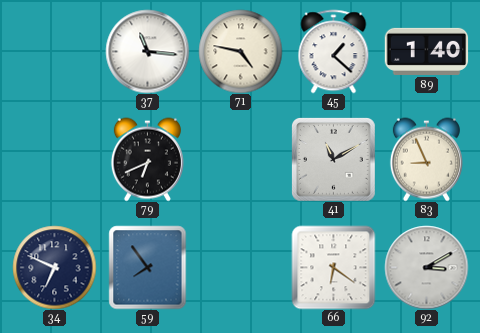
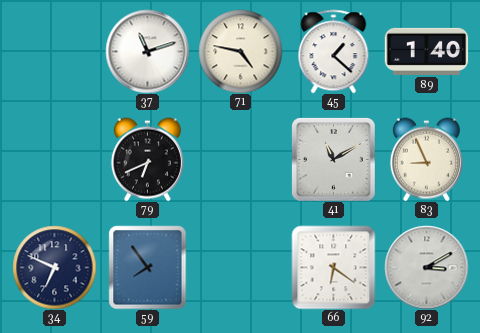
37: 11:16 -> 11:12 (147, 51)
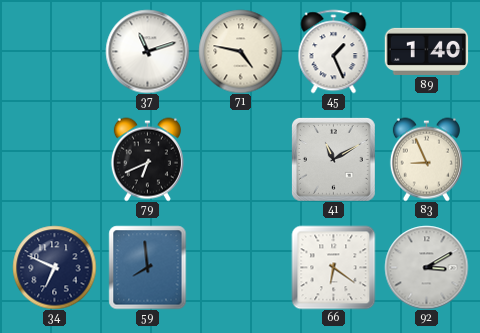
45: 1:22 -> 1:26 (334, 51)
59: 7:54 -> 7:59 (148, 267)
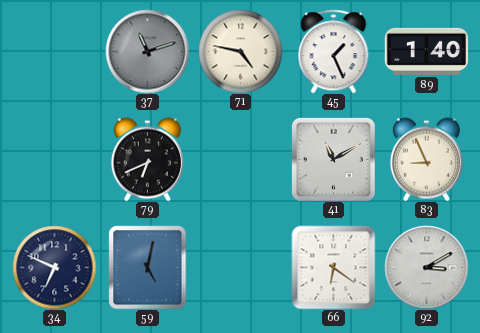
37 dial: white -> grey (147, 51)
59: 7:59 -> 5:02 (148, 267)
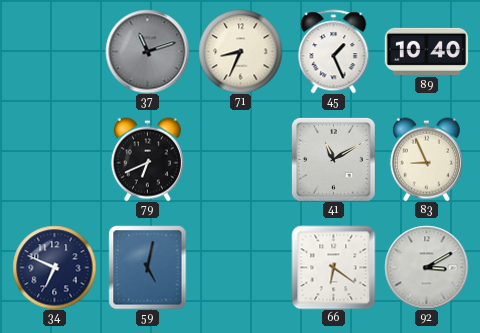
71: 4:47 -> 8:34 (240, 51)
89: 1:40 -> 10:40 (426, 51)
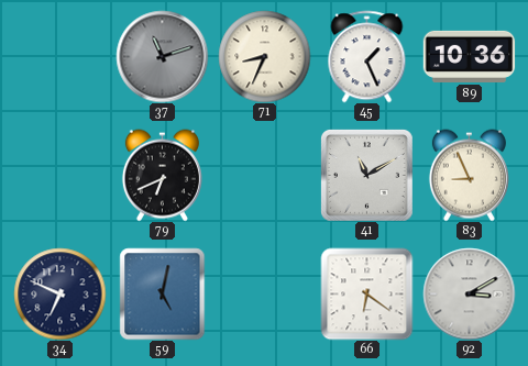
89: 10:40 -> 10:36 (469, 56)
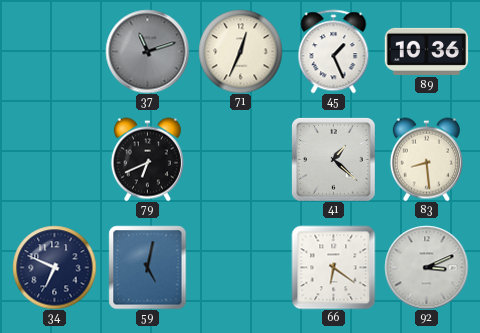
71: 8:34 -> 12:34 (240, 51)
41: 11:10 -> 1:22 (333, 159)
83: 8:56 -> 8:29 (426, 159)
92: 3:10 -> 3:11 (426, 267)
